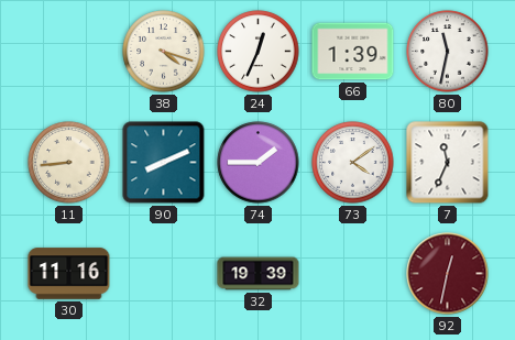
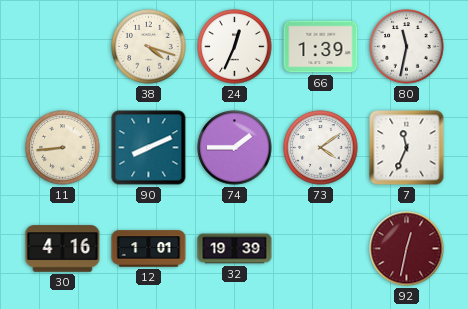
30: 11:16 -> 4:16 (63, 249)
12: none -> 1:01 (149, 249)
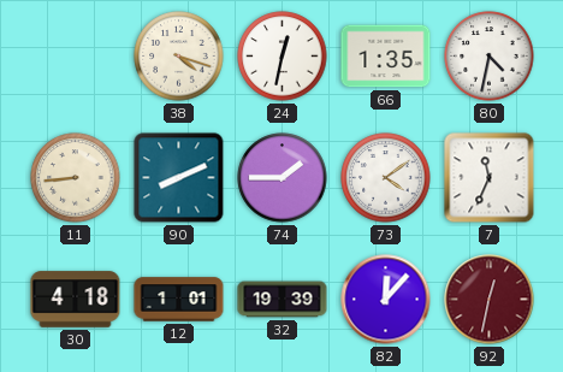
24: 12:34 -> 12:32 (283, 57)
66: 1:39 -> 1:35 (386, 57)
80: 11:32 -> 4:32 (490, 57)
30: 4:16 -> 4:18 (76, 300)
82: none -> 12:07 (386, 300)
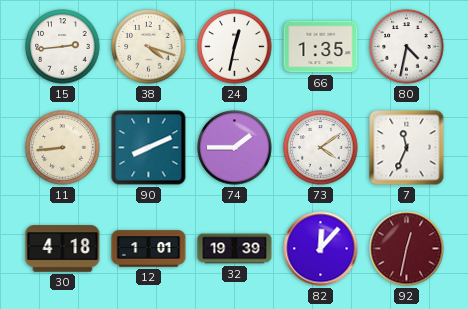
15: none -> 2:44 (63, 47)
